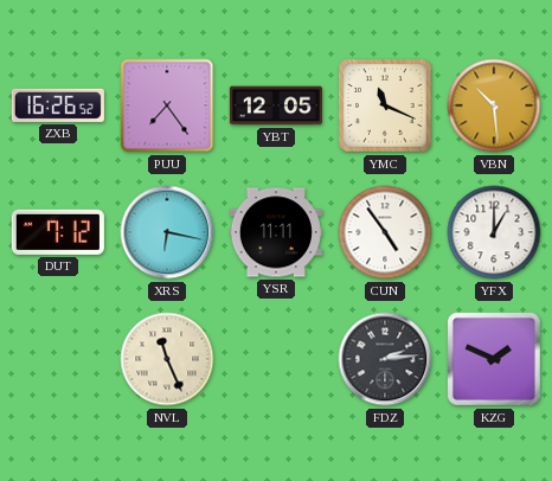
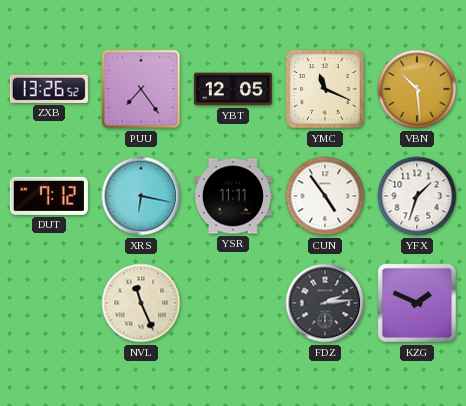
ZXB: 16:26 -> 13:26 (49, 89)
YFX: 1:00 -> 1:33 (417, 196)
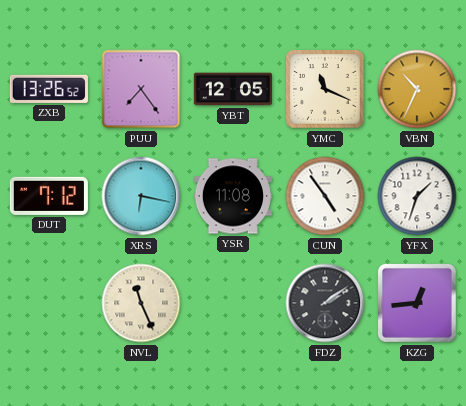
VBN: 10:29 -> 10:34 (417, 89)
YSR: 11:11 -> 11:08 (233, 196)
FDZ: 2:14 -> 2:09 (325, 303)
KZG: 1:49 -> 12:44 (417, 303)
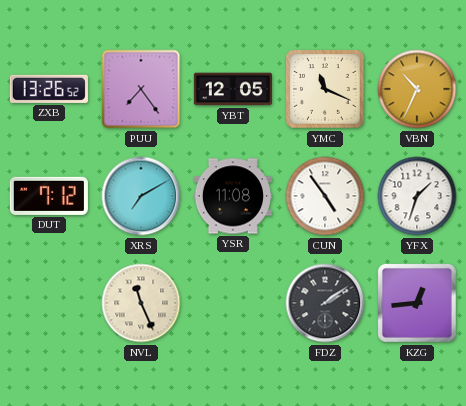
XRS: 6:17 -> 7:10 (141, 196)
